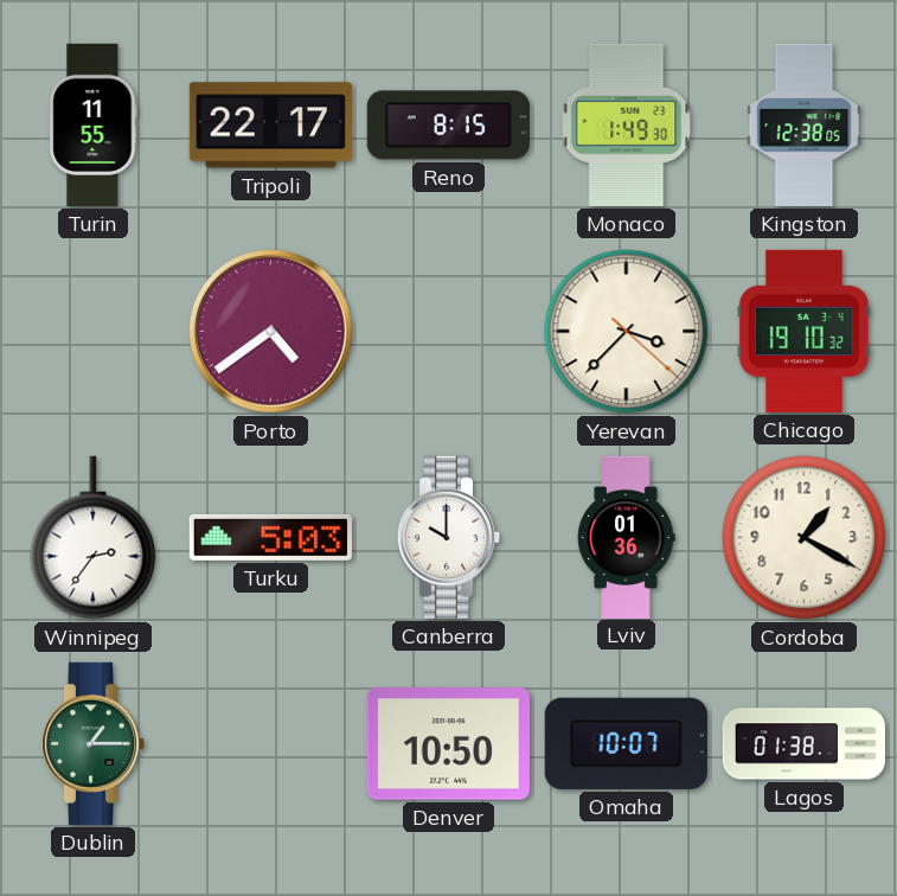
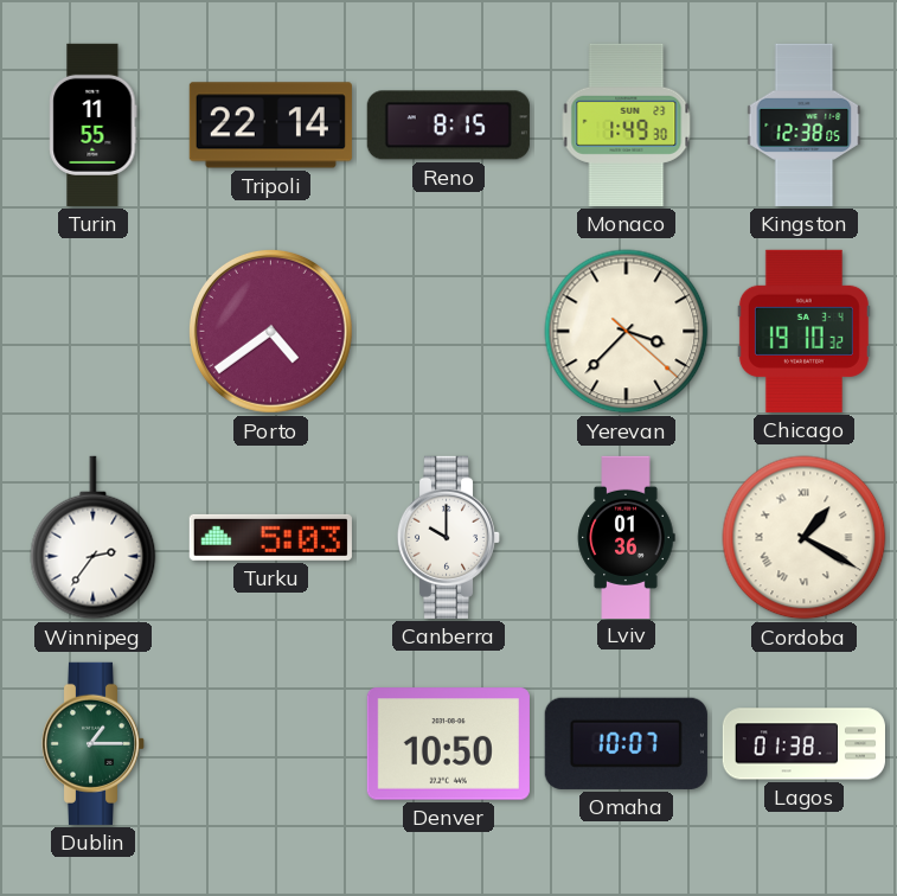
Tripoli: 22:17 -> 22:14 (270, 126)
Cordoba numerals: Arabic -> Roman (805, 538)
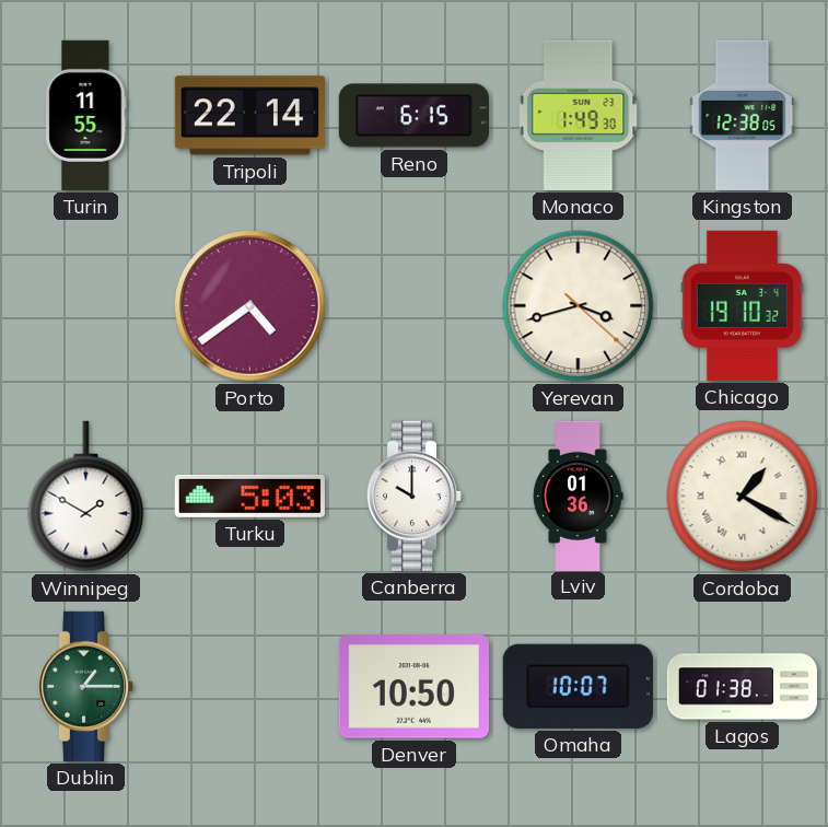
Reno: 8:15 -> 6:15 (413, 116)
Yerevan: 3:37 -> 3:42 (579, 306)
Winnipeg: 2:36 -> 1:50 (86, 497)
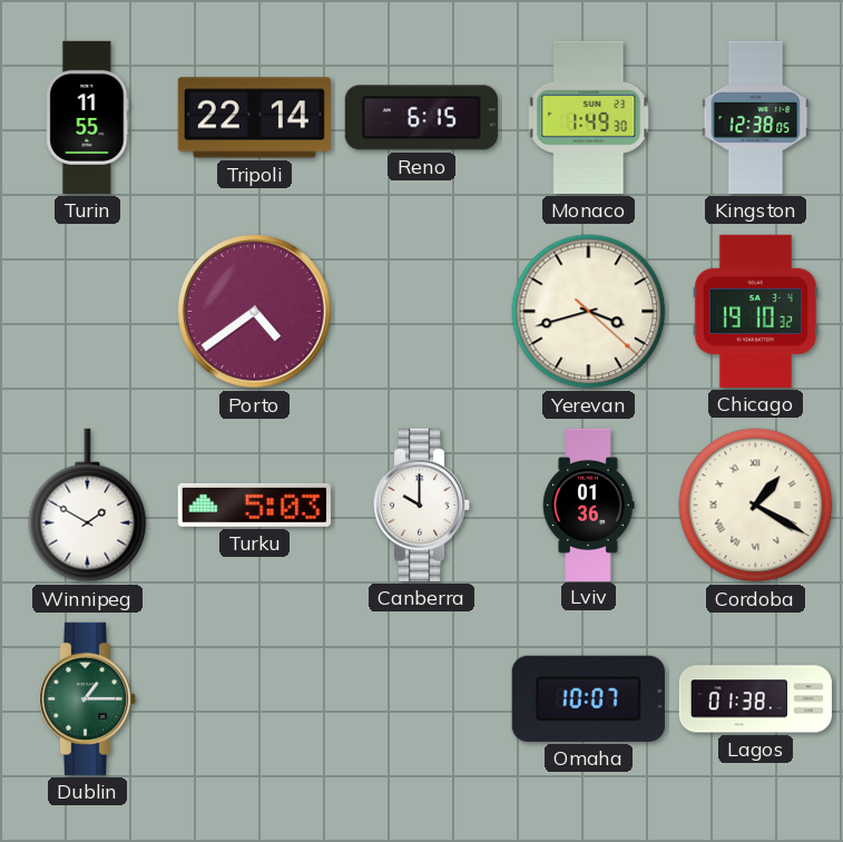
Denver: 10:50 -> none (413, 687)
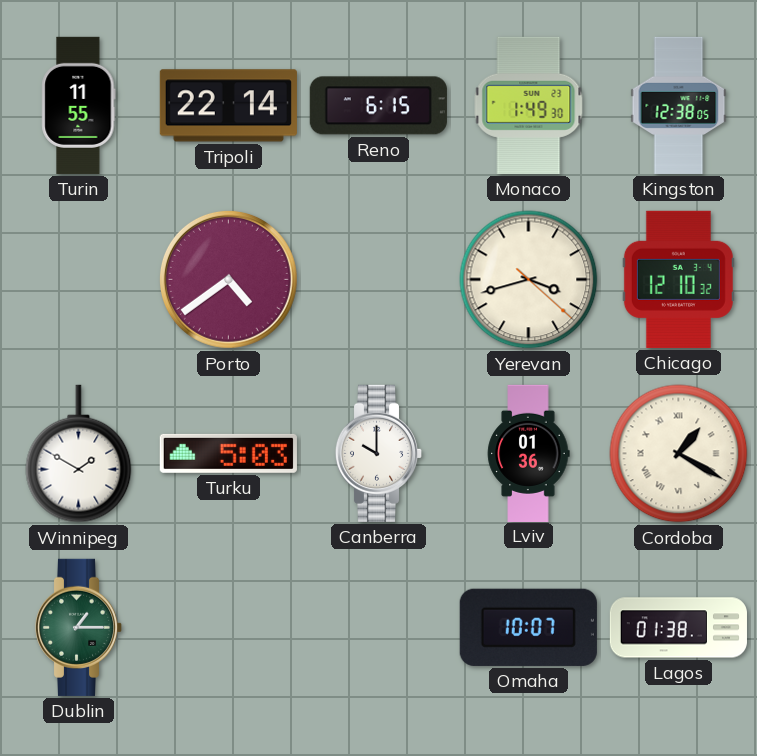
Chicago: 19:10 -> 12:10 (678, 279)
